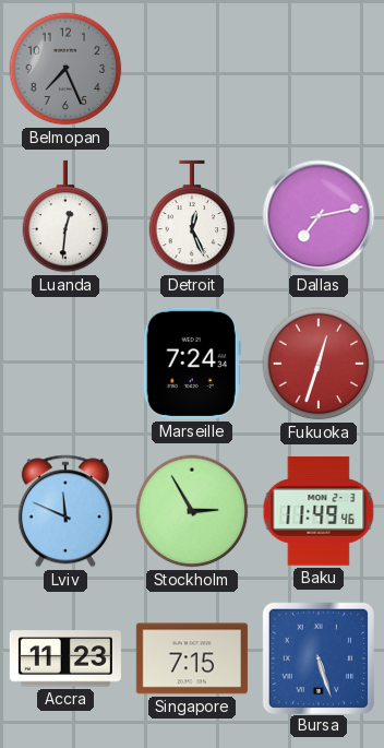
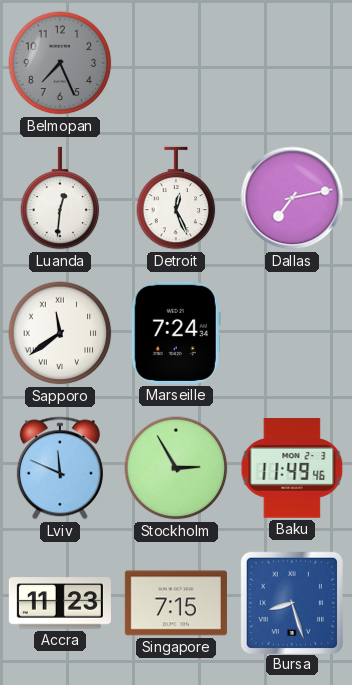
Sapporo: none -> 11:39 (60, 333)
Fukuoka: 12:33 -> none (319, 364)
Bursa: 5:27 -> 8:27 (291, 602)
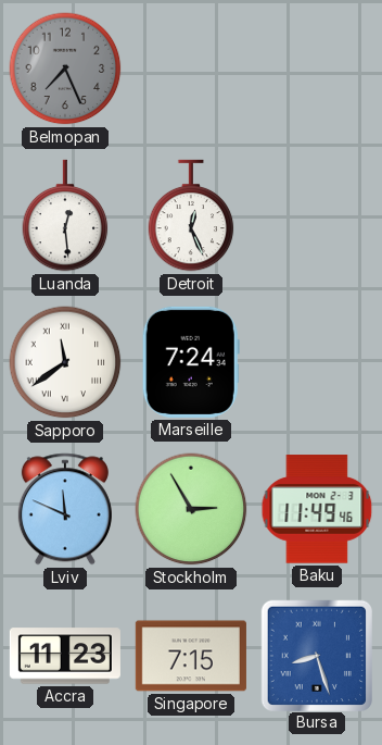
Luanda: 12:31 -> 12:29 (65, 215)
Dallas: 7:13 -> none (292, 198)
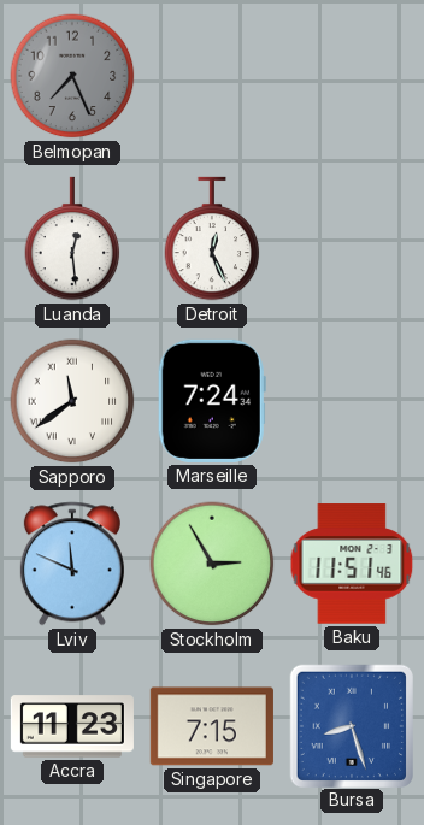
Baku: 11:49 -> 11:51 (352, 564)
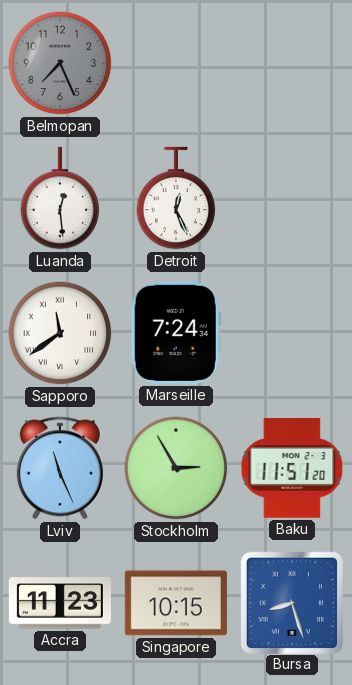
Lviv: 11:49 -> 11:26 (60, 468)
Baku: 11:51:46 -> 11:51:20 (292, 468)
Singapore: 7:15 -> 10:15 (176, 603)
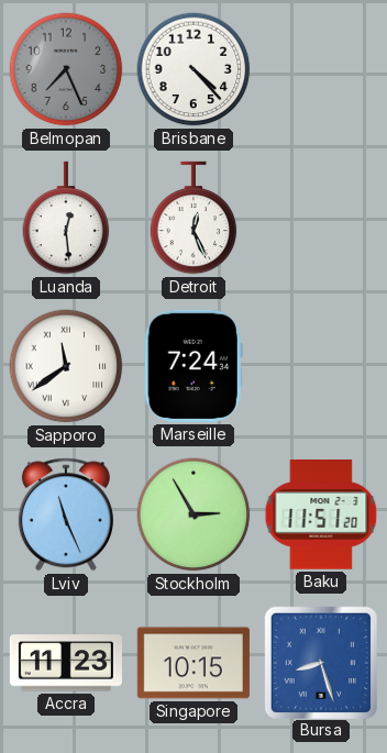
Brisbane: none -> 4:23 (193, 69)
